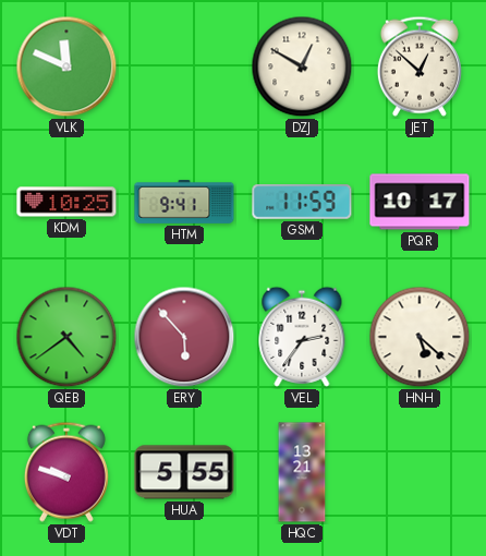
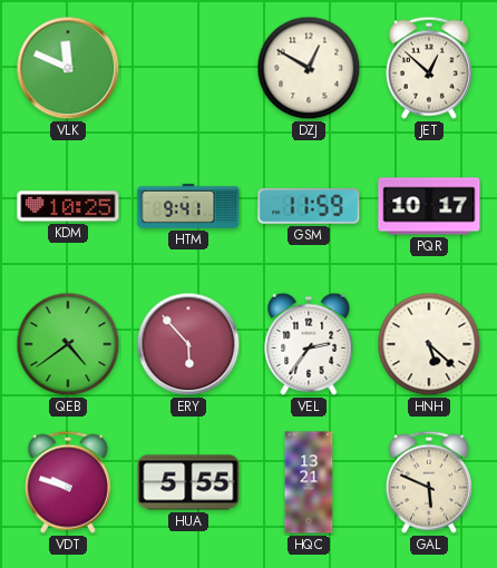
GAL: none -> 5:49 (429, 482)
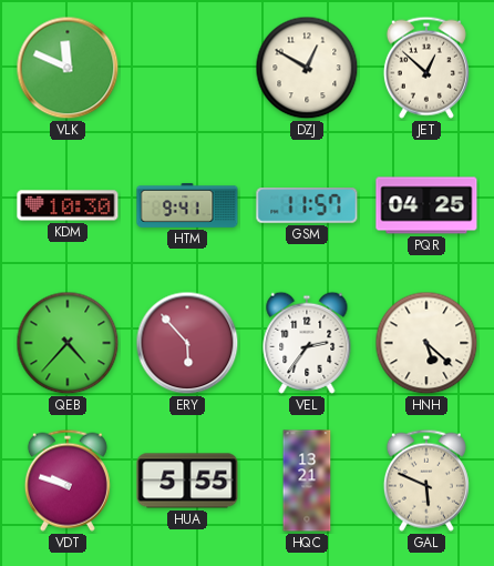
KDM: 10:25 -> 10:30 (68, 205)
GSM: 11:59 -> 11:57 (307, 205)
PQR: 10:17 -> 04:25 (426, 205)
QEB: 4:39 -> 4:37 (68, 343)
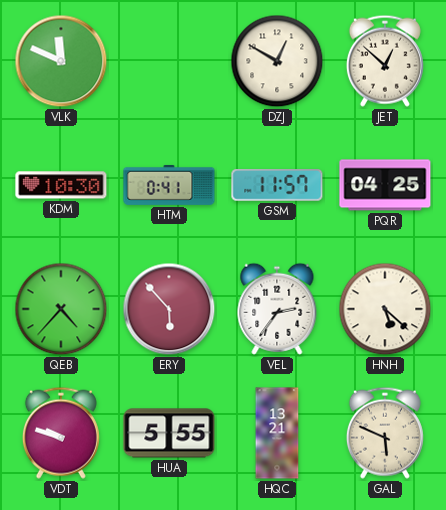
HTM: 9:41 -> 0:41 (169, 185)
